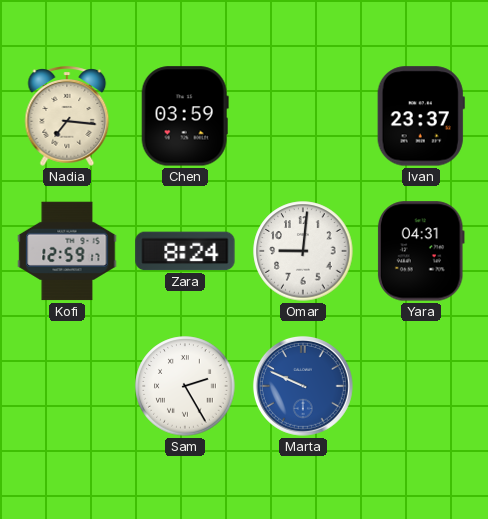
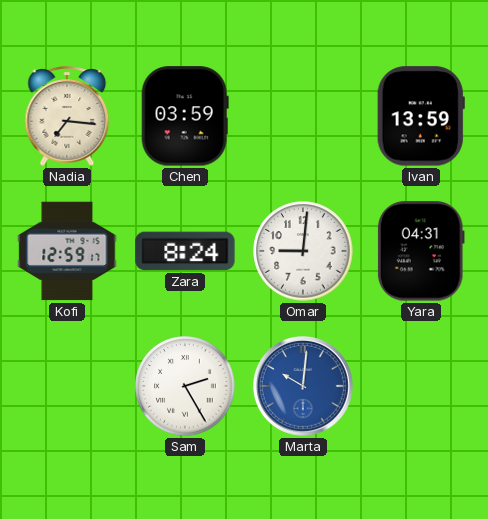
Ivan: 23:37 -> 13:59 (421, 116)
Marta: 9:49 -> 10:01 (303, 386)
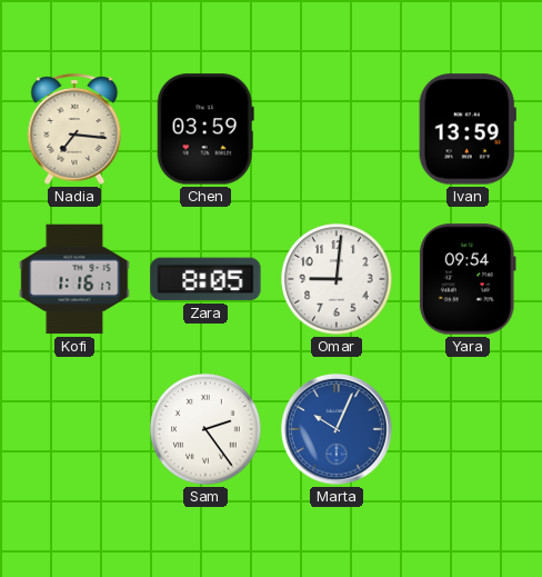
Kofi: 12:59 -> 1:16 (74, 279)
Zara: 8:24 -> 8:05 (205, 279)
Yara: 04:31 -> 09:54 (468, 279)
Sam: 2:25 -> 2:24 (205, 429)
Marta: 10:01 -> 10:04 (337, 429)
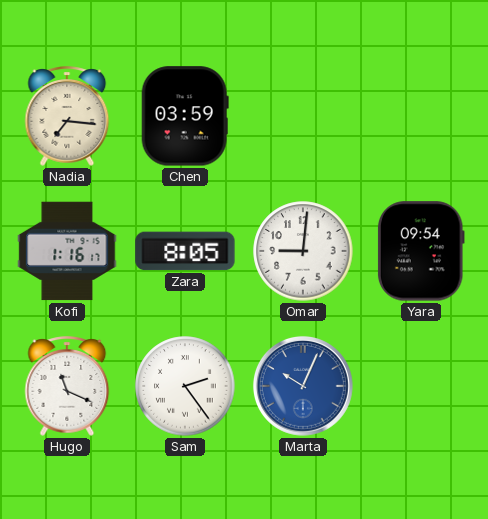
Ivan: 13:59 -> none (468, 129)
Hugo: none -> 11:19 (67, 386)
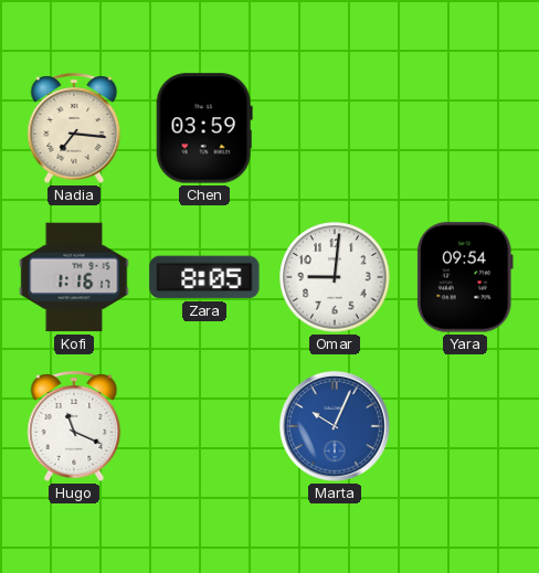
Sam: 2:24 -> none (185, 386)
